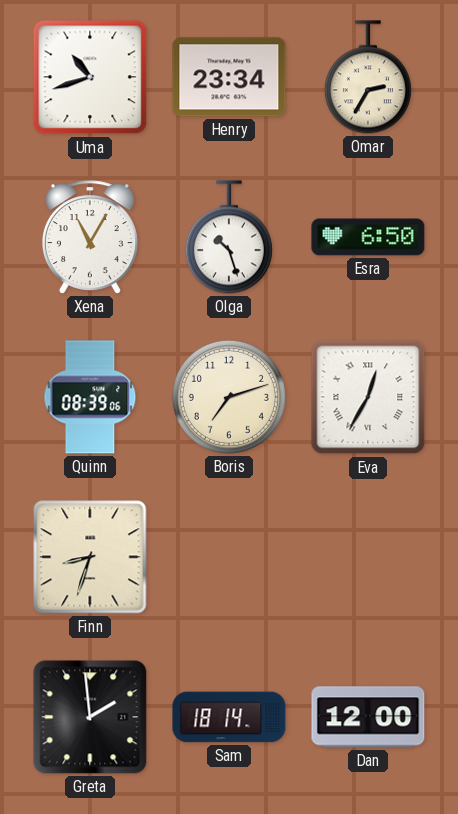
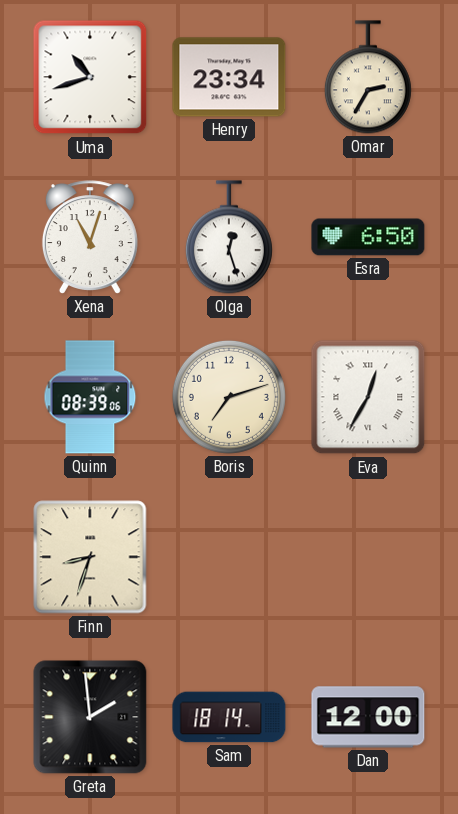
Xena: 11:05 -> 11:03 (90, 237)
Olga: 10:27 -> 12:27 (229, 237)
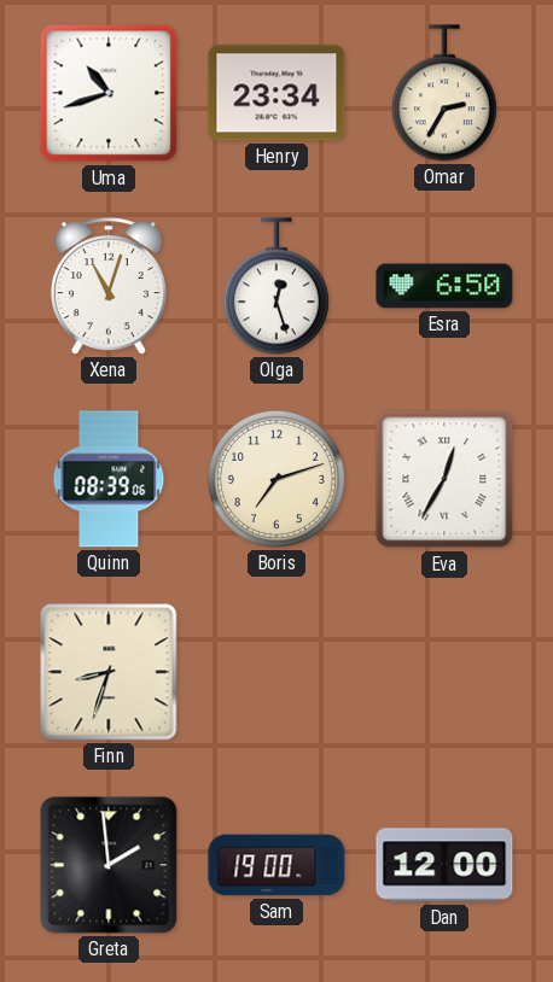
Sam: 18:14 -> 19:00 (276, 865)
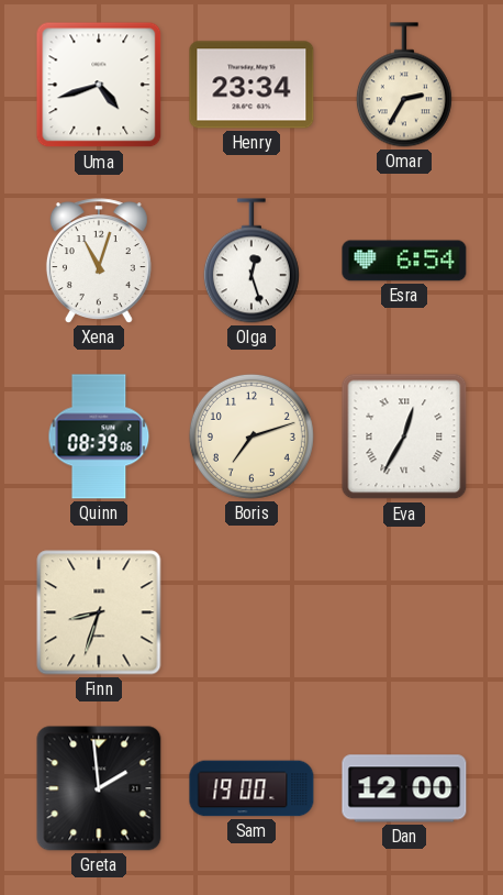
Uma: 10:42 -> 4:42 (99, 85)
Esra: 6:50 -> 6:54 (404, 261)
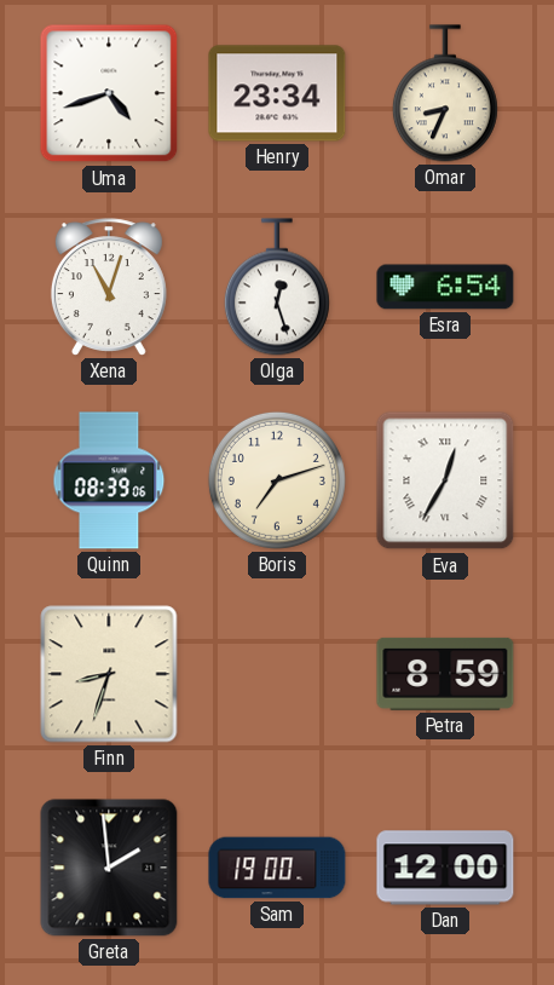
Omar: 2:35 -> 8:34 (445, 93)
Petra: none -> 8:59 (445, 674)
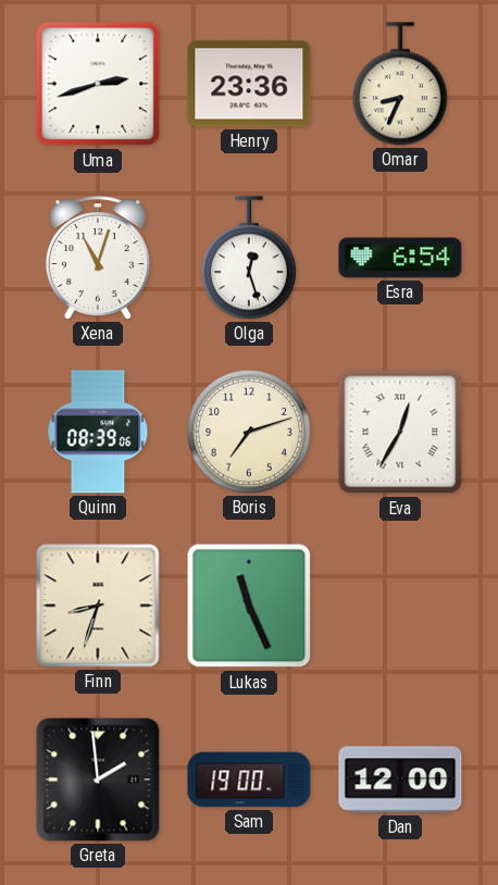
Uma: 4:42 -> 2:42 (98, 84)
Henry: 23:34 -> 23:36 (249, 84)
Lukas: none -> 11:26 (249, 606)
Petra: 8:59 -> none (445, 674)
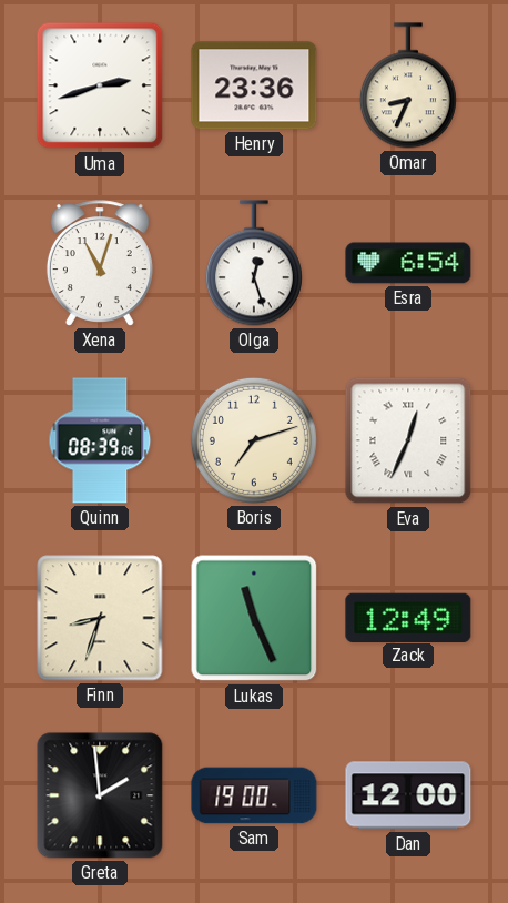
Eva: 12:35 -> 12:34 (408, 440)
Zack: none -> 12:49 (408, 617)
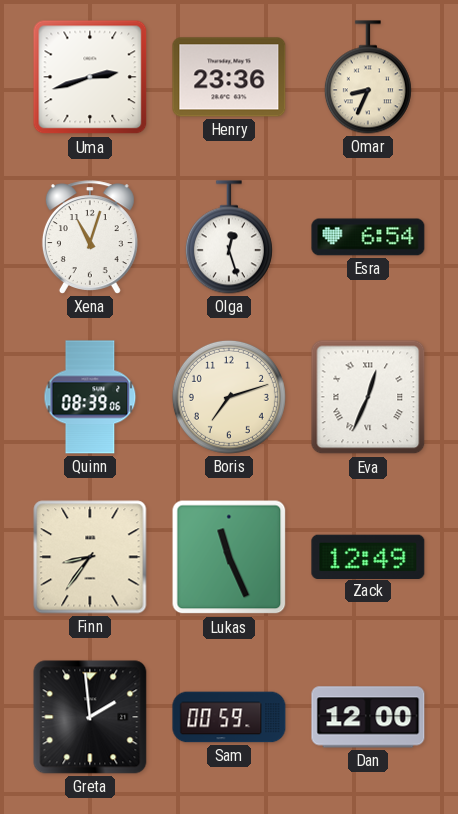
Finn: 8:33 -> 8:36 (90, 557)
Sam: 19:00 -> 00:59 (229, 717)
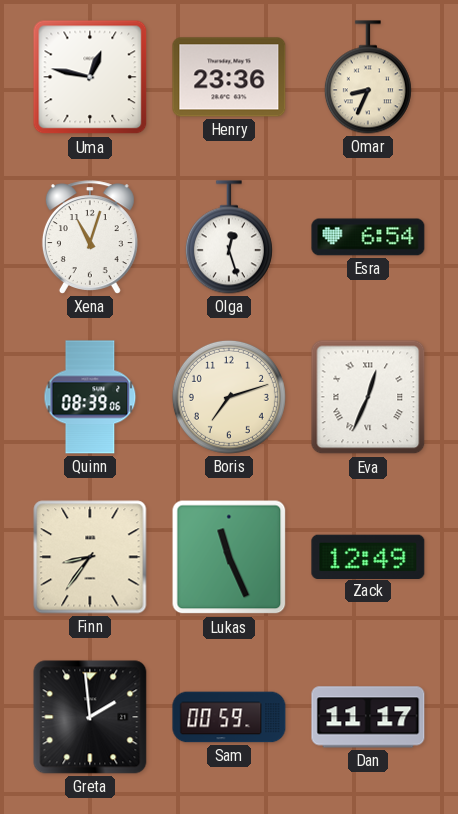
Uma: 2:42 -> 12:47 (90, 77)
Dan: 12:00 -> 11:17 (368, 717)
